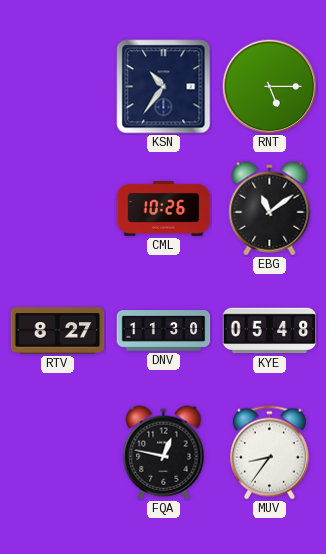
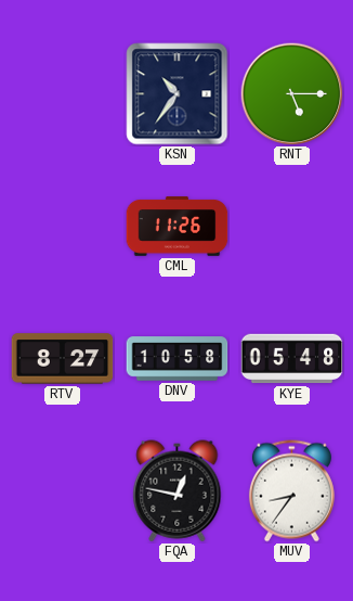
CML: 10:26 -> 11:26 (178, 227)
EBG: 11:09 -> none (270, 209)
DNV: 11:30 -> 10:58 (178, 359)
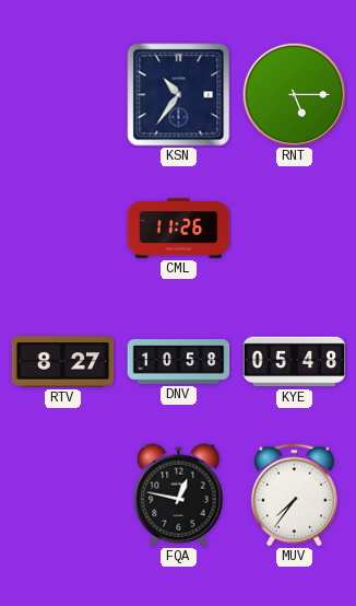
MUV: 8:36 -> 7:36 (294, 496)
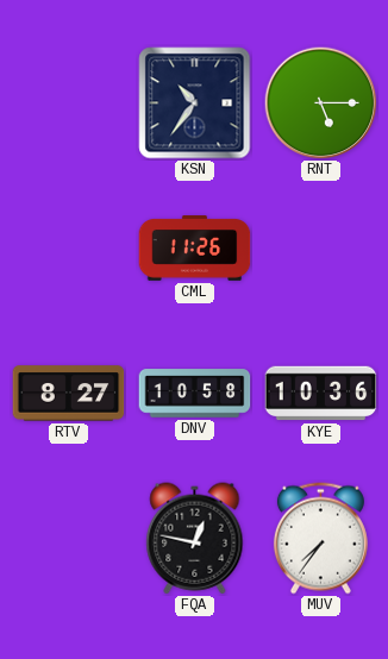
KYE: 05:48 -> 10:36 (321, 394)
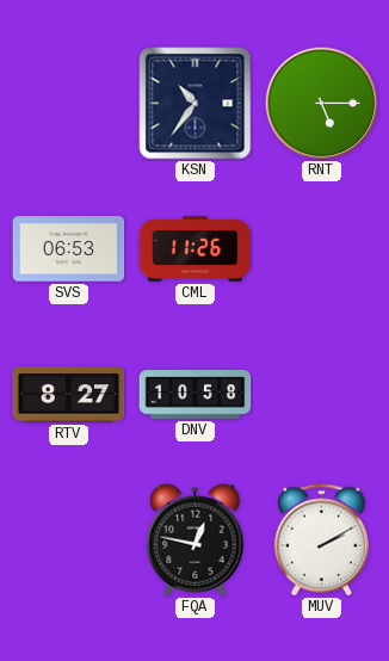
SVS: none -> 06:53 (69, 249)
KYE: 10:36 -> none (321, 394)
MUV: 7:36 -> 2:10 (321, 540)
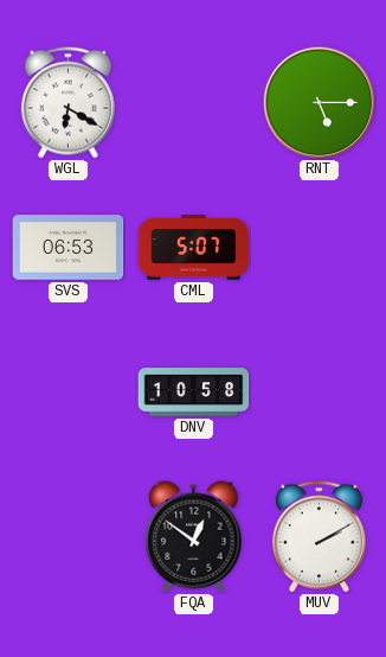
WGL: none -> 6:20 (67, 103)
KSN: 10:36 -> none (196, 104)
CML: 11:26 -> 5:07 (194, 248)
RTV: 8:27 -> none (69, 395)
FQA: 12:47 -> 12:51 (194, 537)
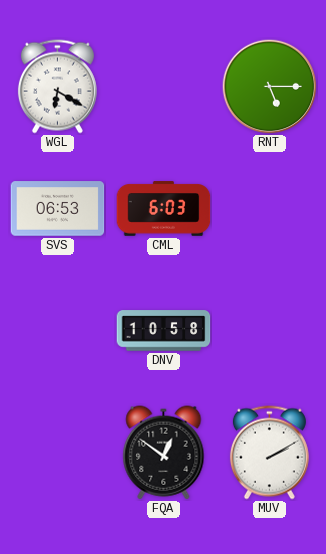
CML: 5:07 -> 6:03 (164, 209)
